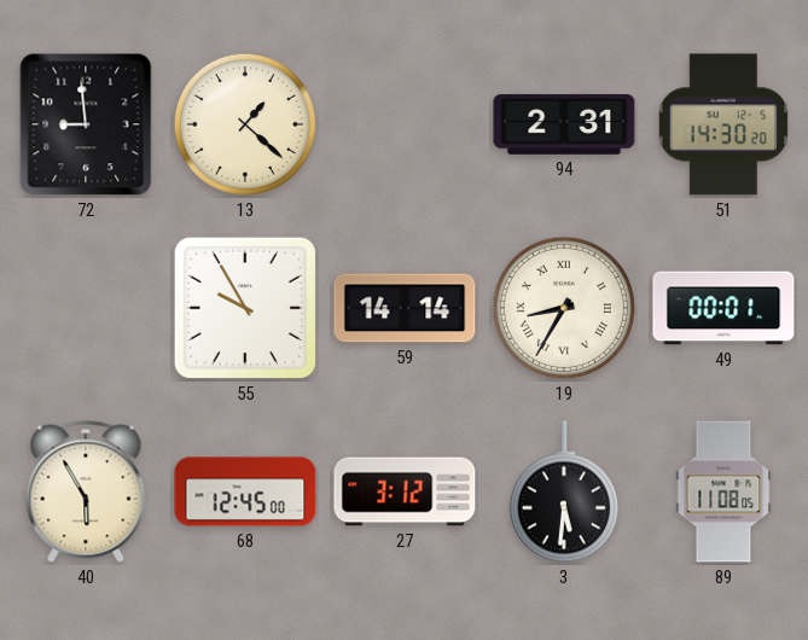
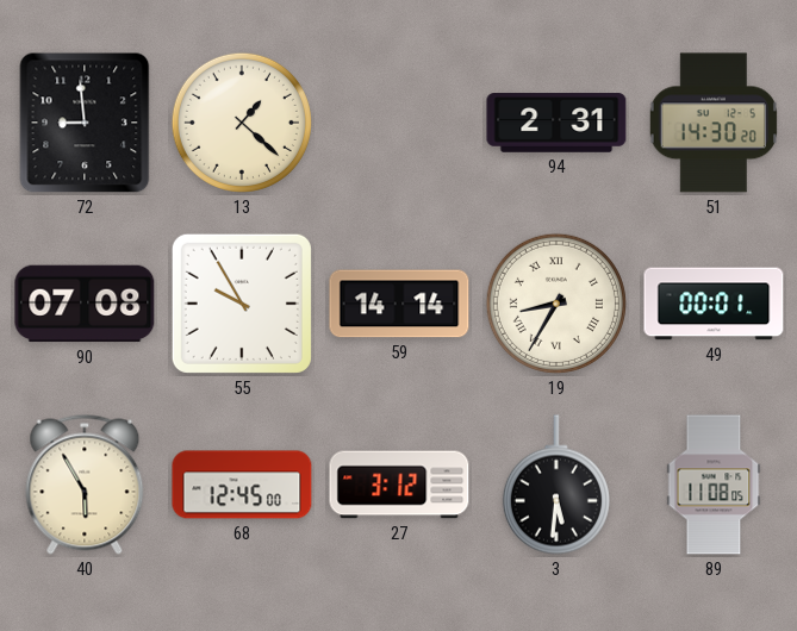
90: none -> 07:08 (85, 304)
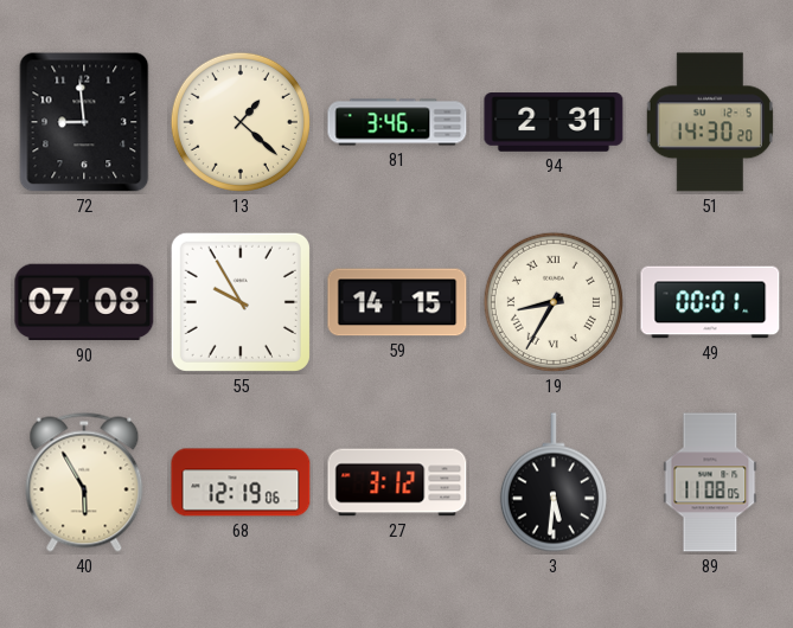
81: none -> 3:46 (397, 122)
59: 14:14 -> 14:15 (397, 302)
68: 12:45 -> 12:19 (241, 482)
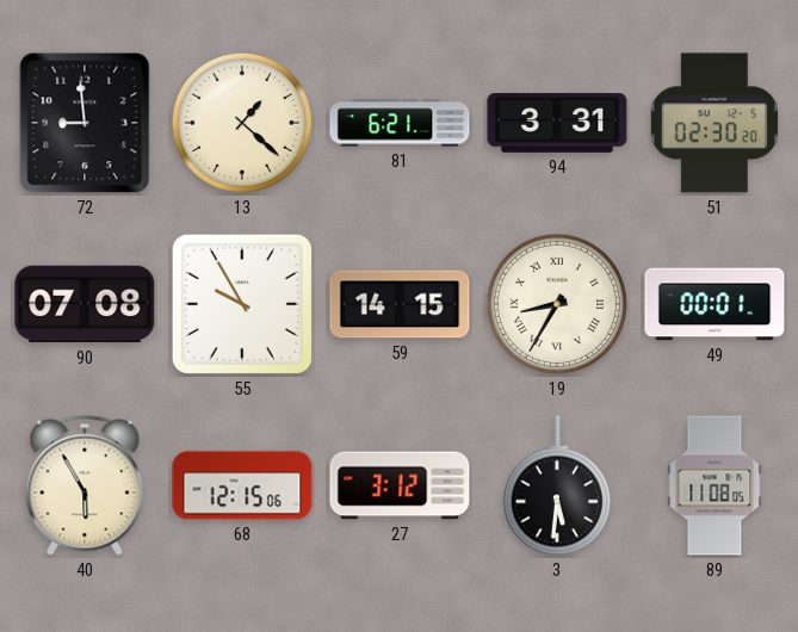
81: 3:46 -> 6:21 (400, 123)
94: 2:31 -> 3:31 (557, 123)
51: 14:30 -> 02:30 (713, 123)
68: 12:19 -> 12:15 (242, 485)
